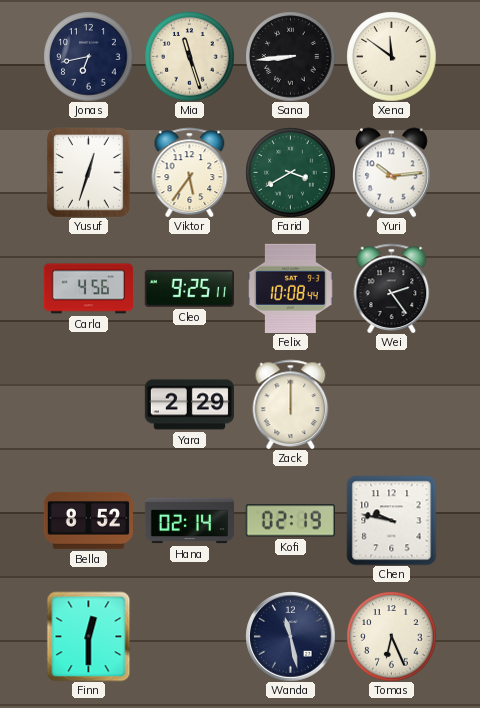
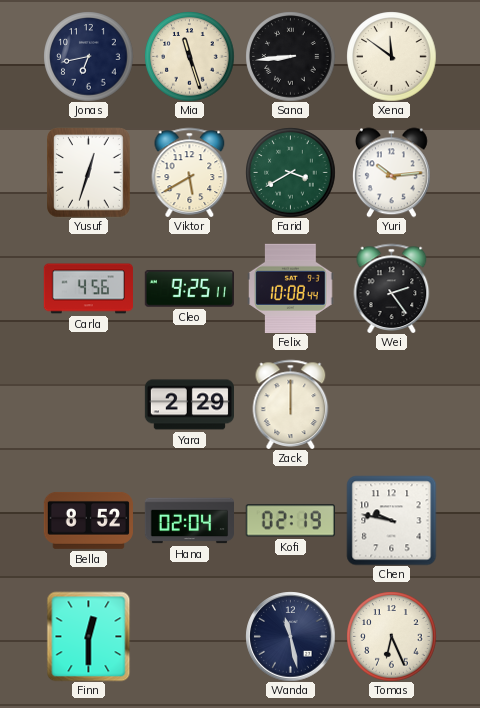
Viktor: 5:36 -> 5:40 (190, 172)
Hana: 02:14 -> 02:04 (189, 521)
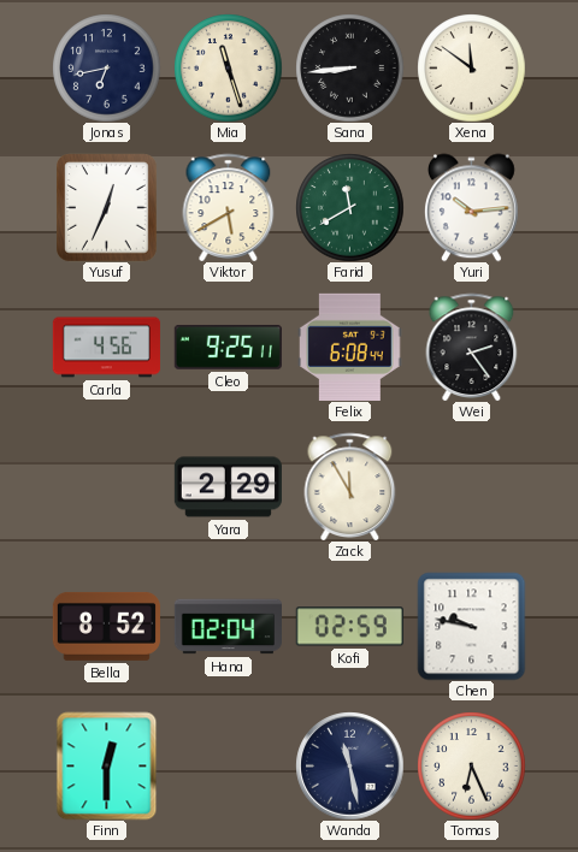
Yusuf: 12:33 -> 12:34 (107, 207)
Farid: 3:40 -> 11:40 (349, 207)
Felix: 10:08 -> 6:08 (350, 347)
Zack: 12:00 -> 11:55 (350, 486)
Kofi: 02:19 -> 02:59 (349, 627)
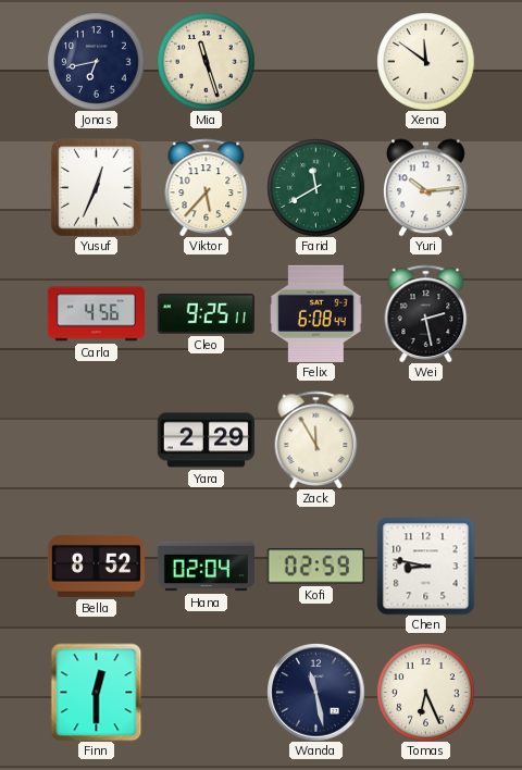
Sana: 8:44 -> none (349, 67)
Viktor: 5:40 -> 5:37 (207, 187)
Wei: 2:24 -> 2:28 (426, 313)
Chen: 9:47 -> 8:47 (425, 566)
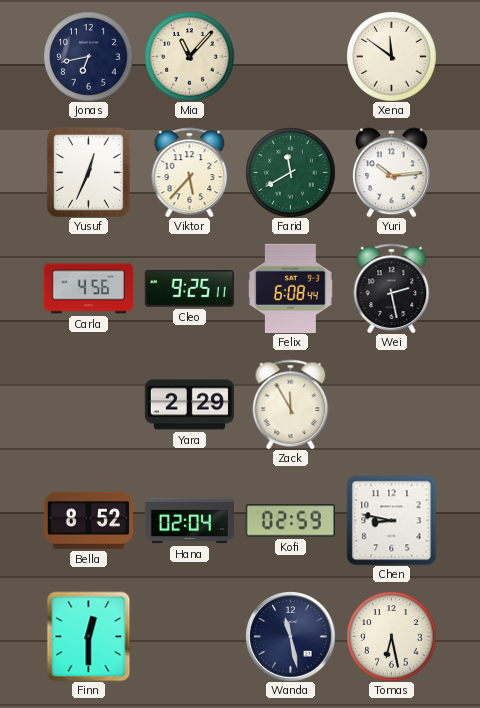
Mia: 11:27 -> 11:07 (189, 56)
Tomas: 6:26 -> 6:28 (391, 636)
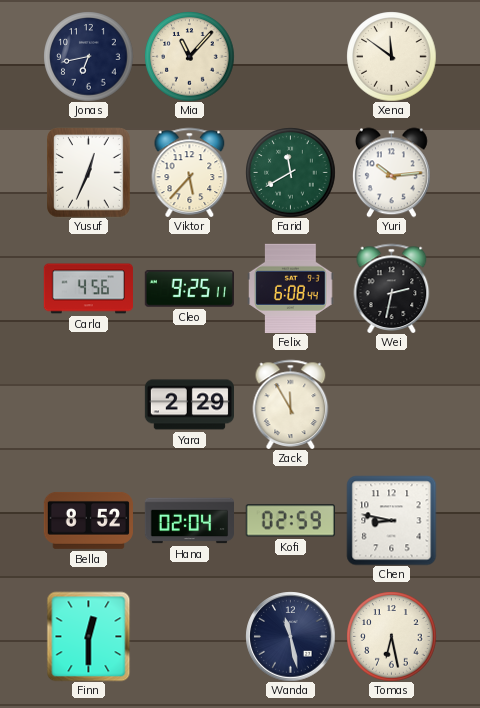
Wei: 2:28 -> 2:32 (392, 288)
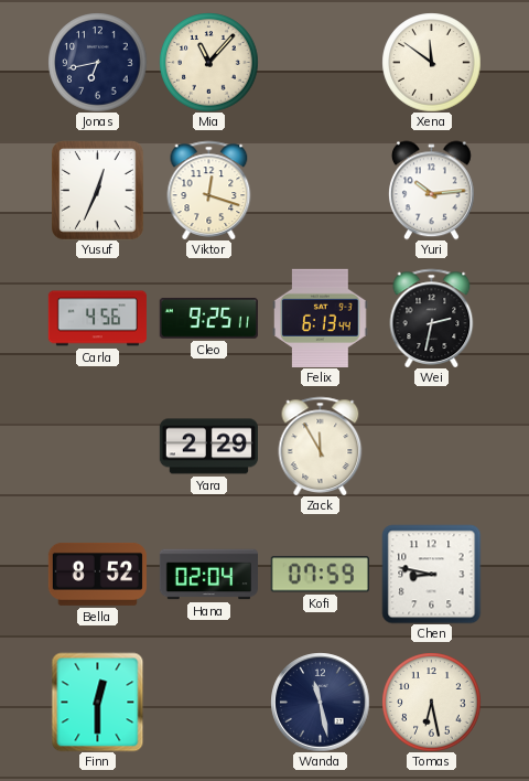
Viktor: 5:37 -> 12:18 (209, 190)
Farid: 11:40 -> none (290, 172)
Felix: 6:08 -> 6:13 (321, 318)
Kofi: 02:59 -> 07:59 (320, 575)
